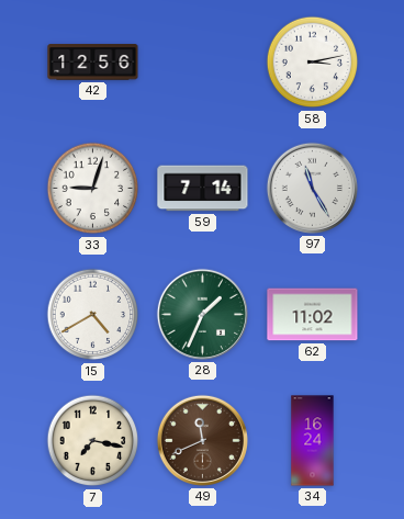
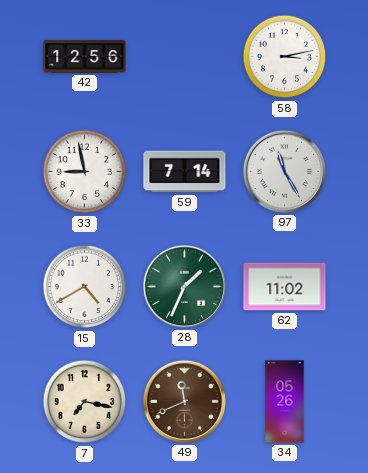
33: 9:03 -> 8:58 (85, 172)
34: 16:24 -> 05:26 (285, 402)
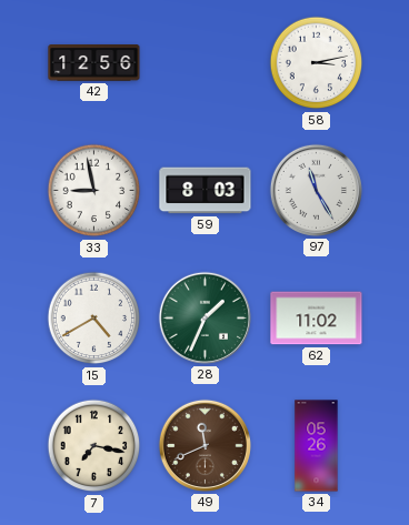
59: 7:14 -> 8:03 (206, 191)
